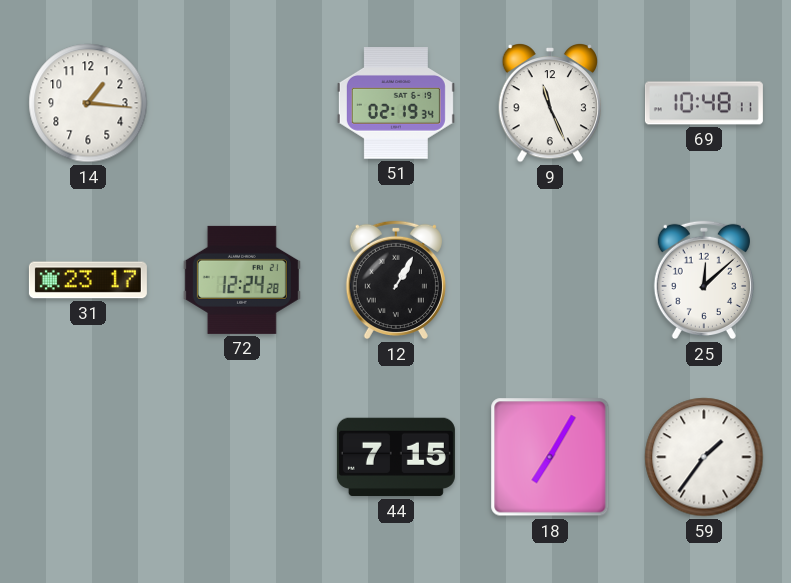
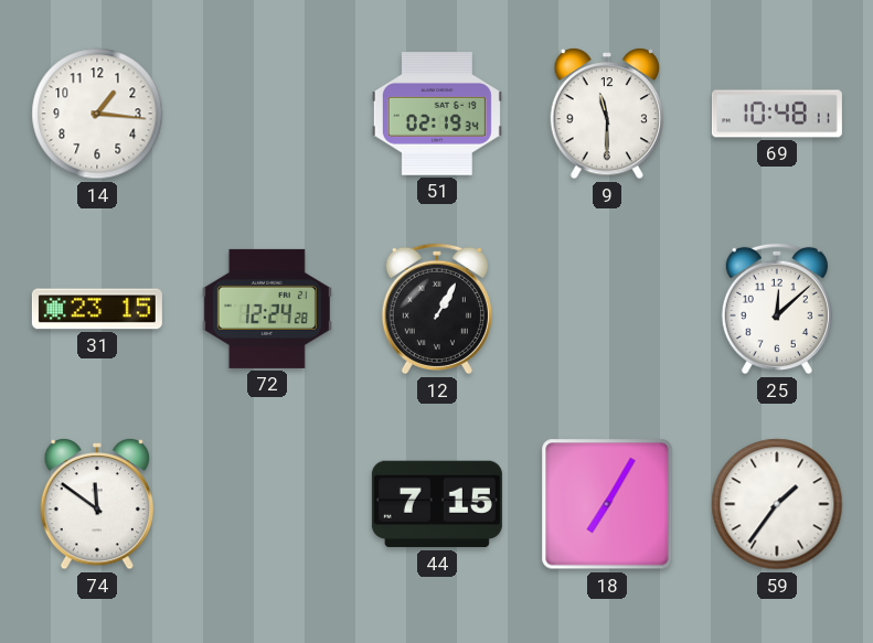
9: 11:26 -> 11:30 (606, 115)
31: 23:17 -> 23:15 (97, 309)
74: none -> 11:51 (96, 505)
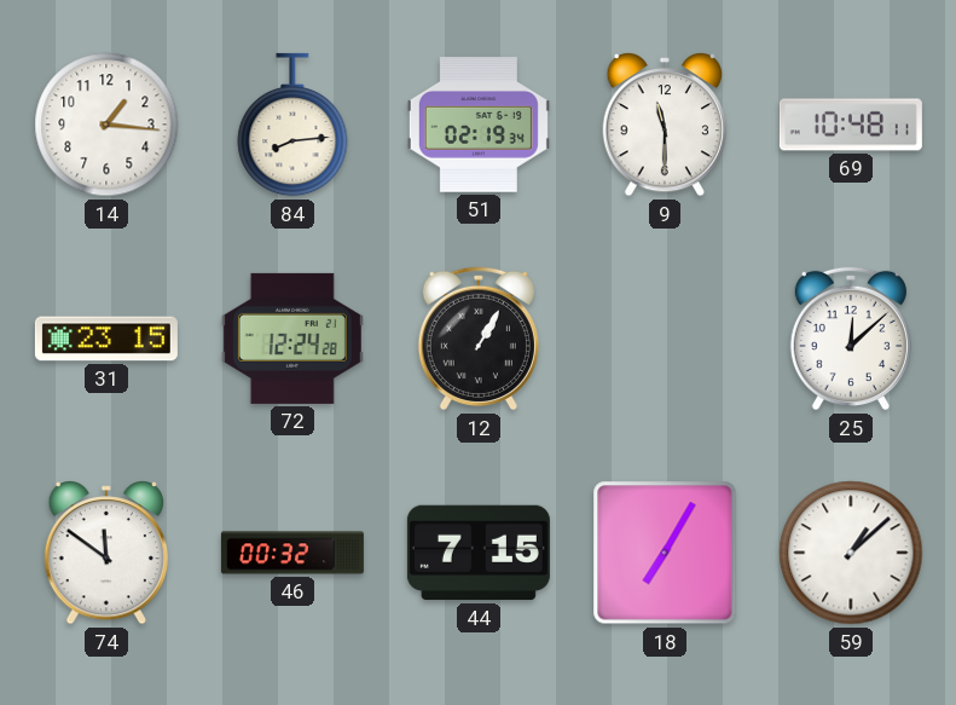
84: none -> 8:14 (292, 125)
46: none -> 00:32 (292, 553)
59: 1:36 -> 1:08 (851, 553)
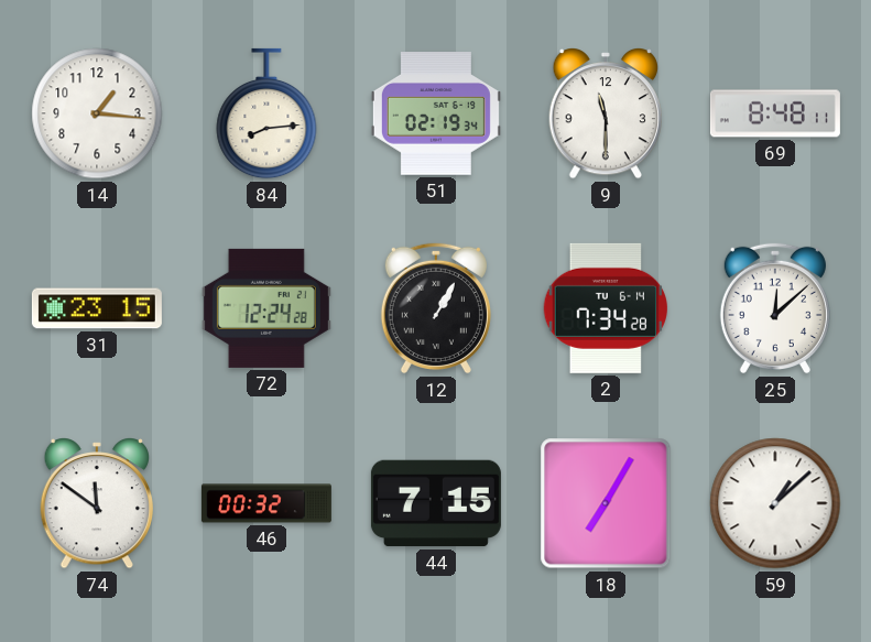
69: 10:48 -> 8:48 (775, 113)
2: none -> 7:34 (605, 308)
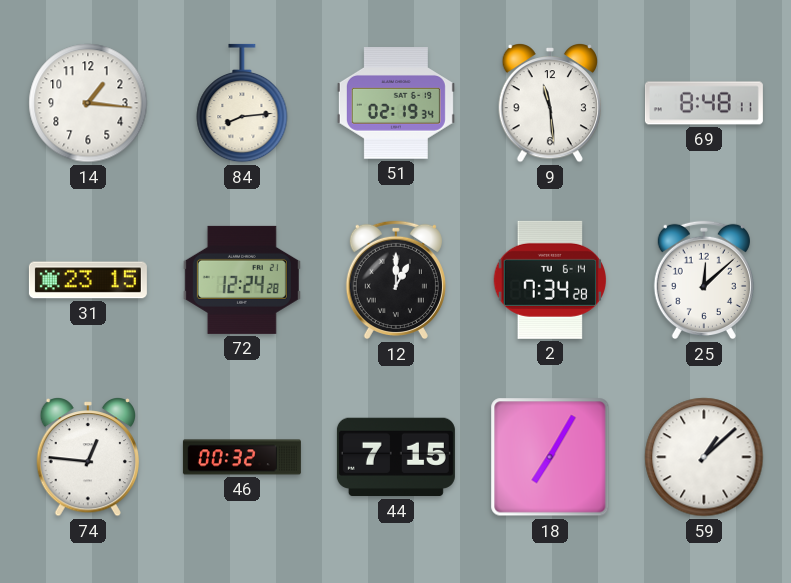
9: 11:30 -> 11:29 (549, 104)
12: 1:05 -> 1:00 (396, 280)
74: 11:51 -> 12:46 (87, 458)
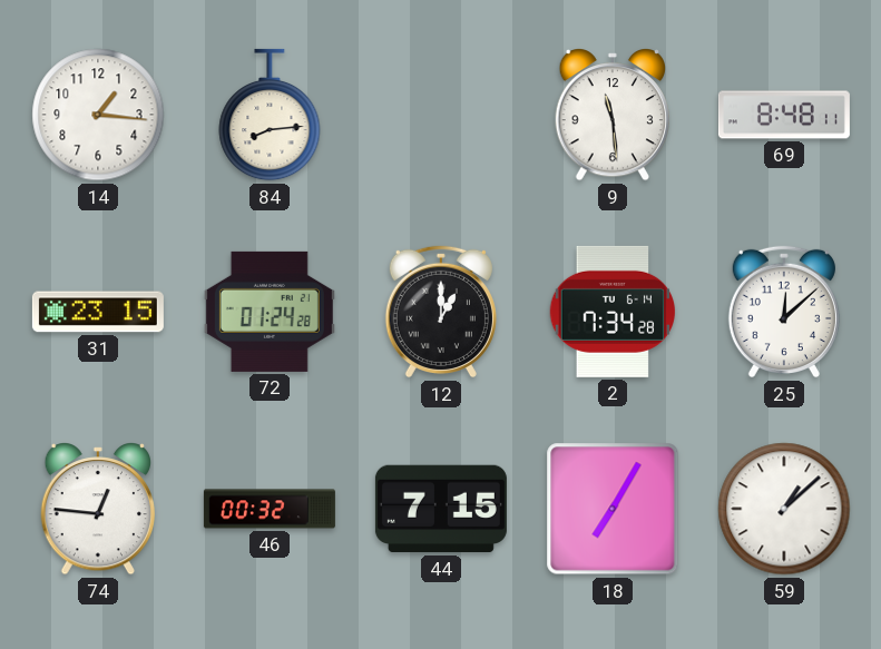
51: 02:19 -> none (396, 103)
72: 12:24 -> 01:24 (270, 312)
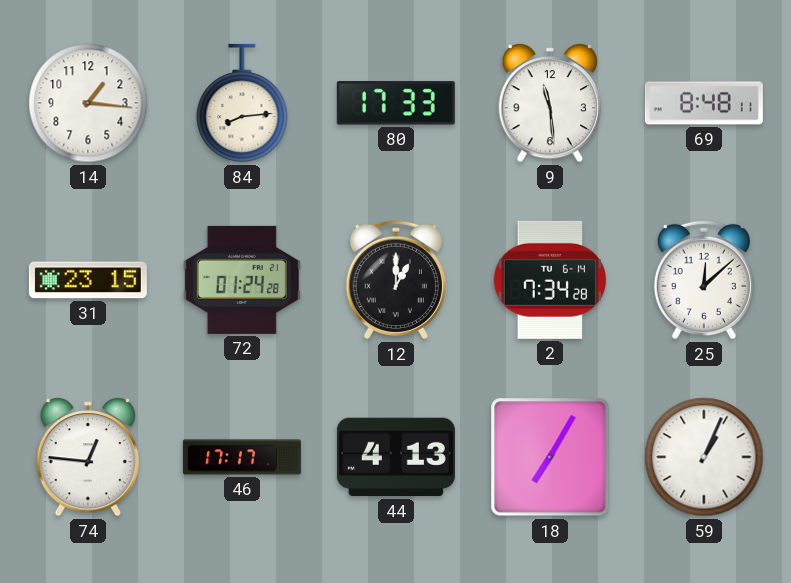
80: none -> 17:33 (396, 103)
46: 00:32 -> 17:17 (242, 457)
44: 7:15 -> 4:13 (396, 457)
59: 1:08 -> 1:04 (704, 457)
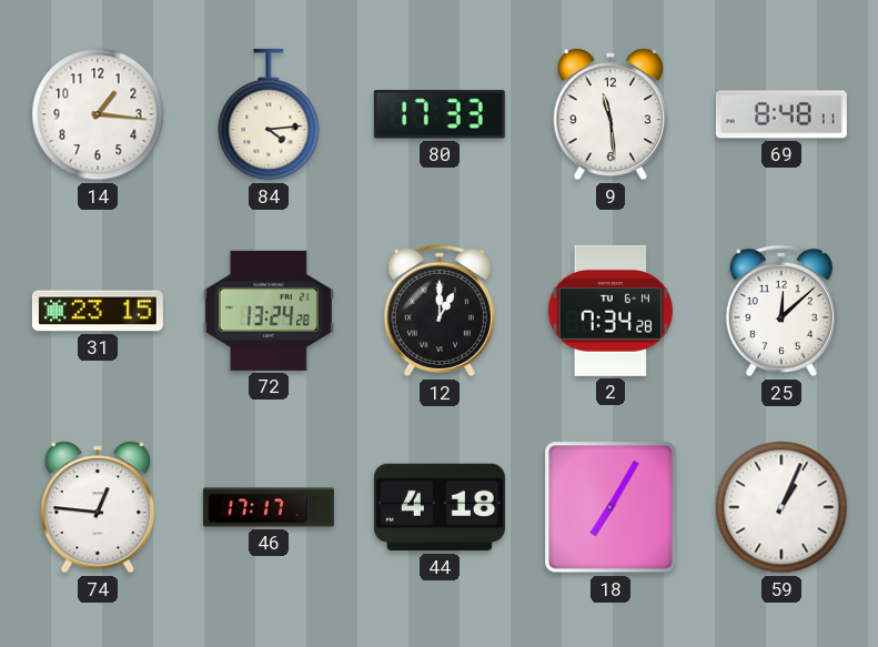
84: 8:14 -> 4:14 (269, 114)
72: 01:24 -> 13:24 (269, 311)
44: 4:13 -> 4:18 (440, 507)
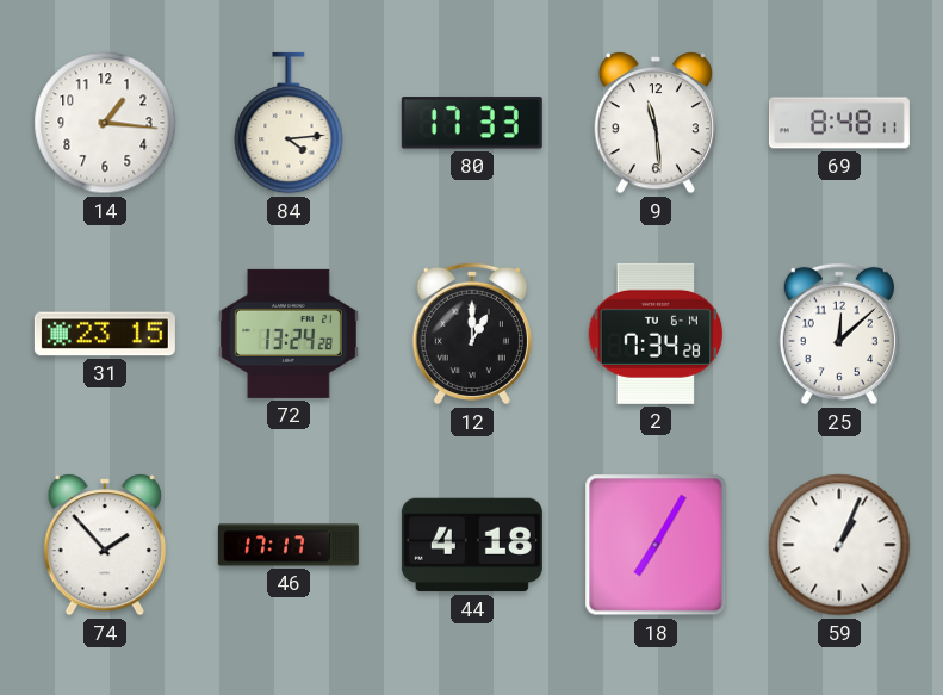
74: 12:46 -> 1:53 (104, 546)
